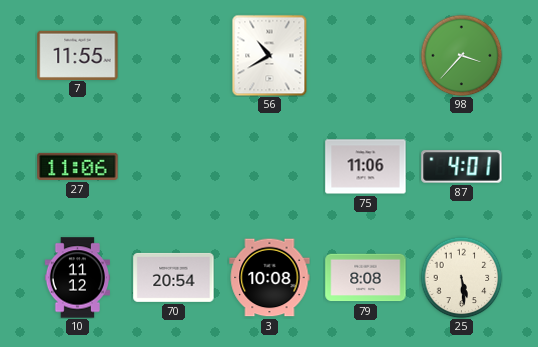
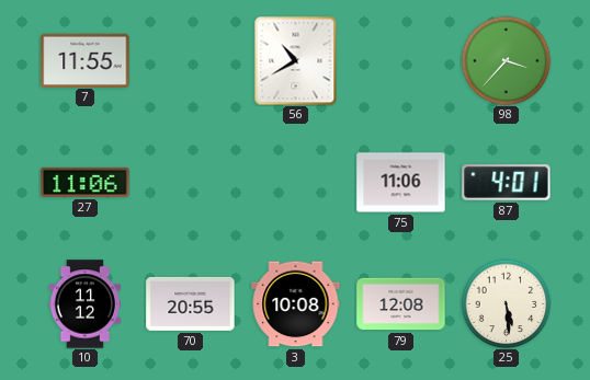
70: 20:54 -> 20:55 (191, 303)
79: 8:08 -> 12:08 (401, 304)
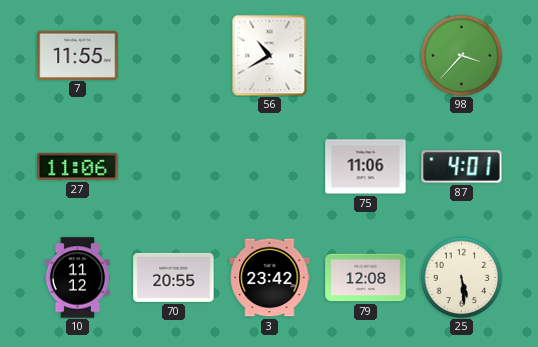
3: 10:08 -> 23:42 (270, 278)
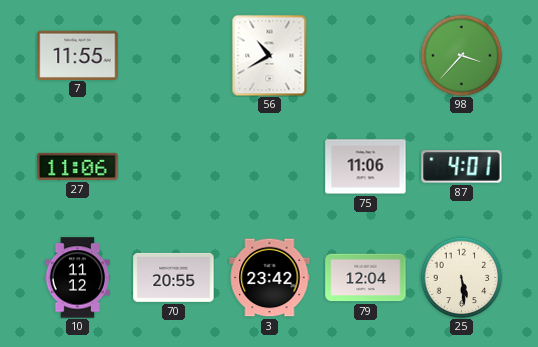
79: 12:08 -> 12:04 (366, 278)
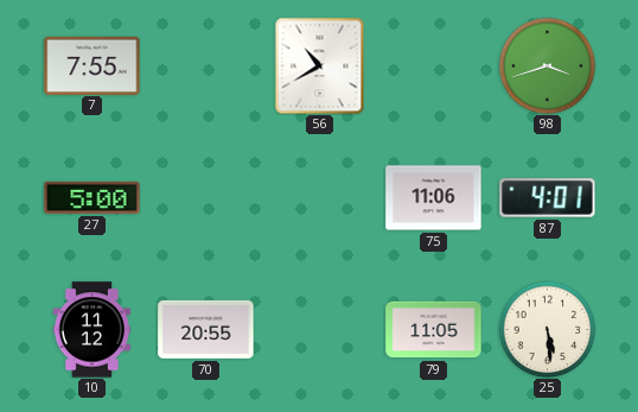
7: 11:55 -> 7:55 (92, 65)
98: 3:37 -> 3:42 (547, 65)
27: 11:06 -> 5:00 (92, 197)
3: 23:42 -> none (270, 278)
79: 12:04 -> 11:05 (434, 330)
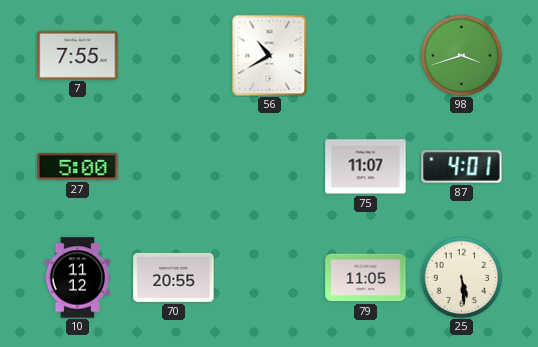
75: 11:06 -> 11:07 (366, 167)
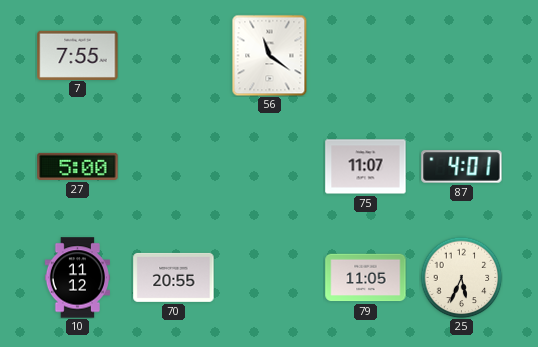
56: 10:40 -> 11:21 (270, 55)
98: 3:42 -> none (461, 55)
25: 5:29 -> 5:34 (461, 277)
